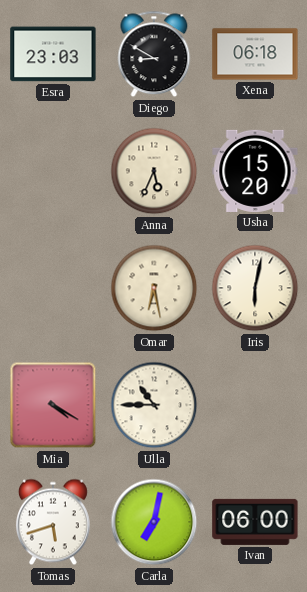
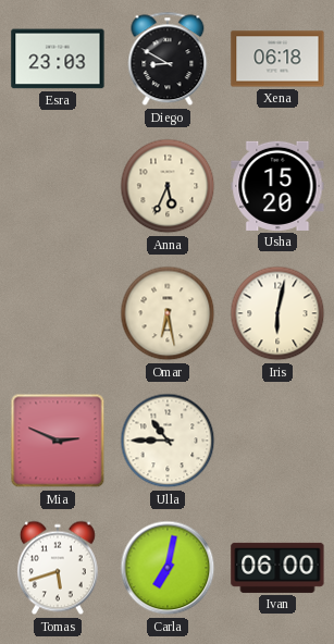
Mia: 4:20 -> 2:49 (58, 441)
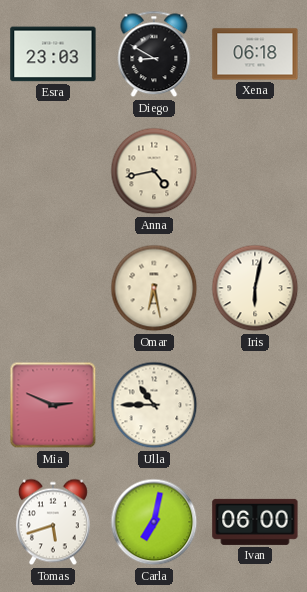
Anna: 5:34 -> 4:43 (154, 171)
Usha: 15:20 -> none (277, 186)
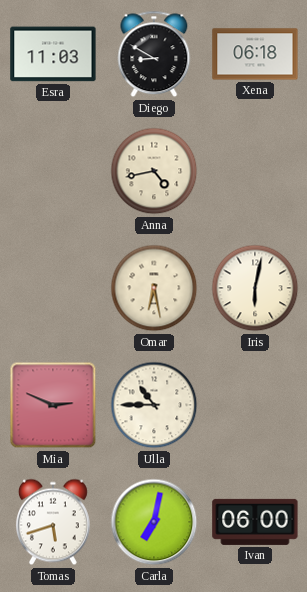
Esra: 23:03 -> 11:03 (53, 54)
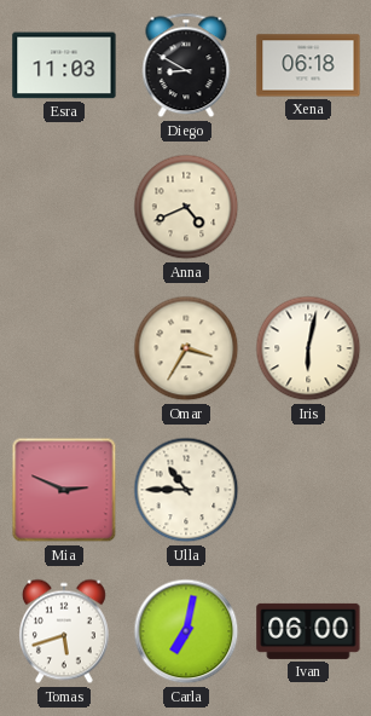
Anna: 4:43 -> 4:41 (186, 207)
Omar: 6:28 -> 3:35 (186, 348)
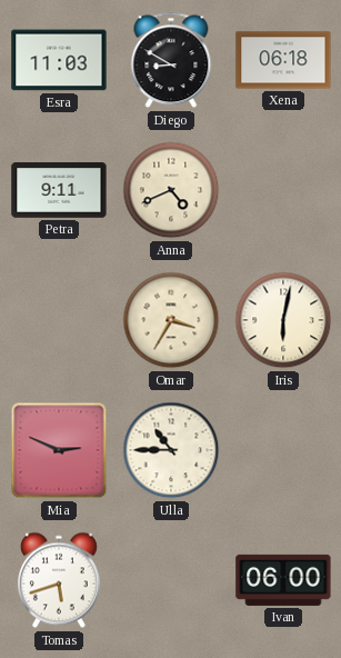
Petra: none -> 9:11 (59, 190)
Carla: 7:02 -> none (186, 631)
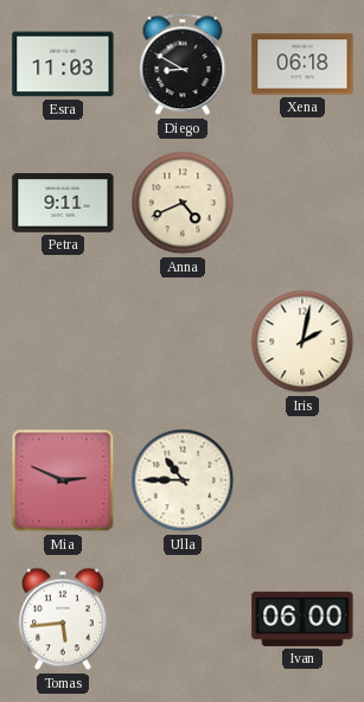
Omar: 3:35 -> none (171, 320)
Iris: 6:02 -> 2:02 (302, 342)
Tomas: 5:42 -> 5:44 (63, 619)
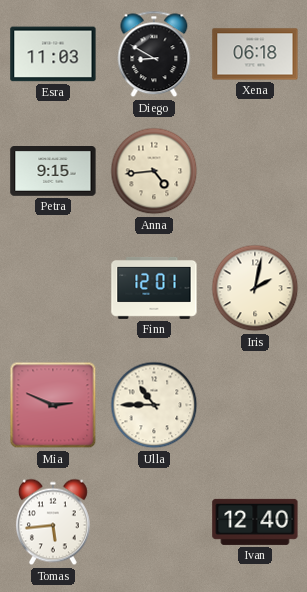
Petra: 9:11 -> 9:15 (53, 171)
Anna: 4:41 -> 4:44 (154, 171)
Finn: none -> 12:01 (154, 288)
Ivan: 06:00 -> 12:40 (255, 522)
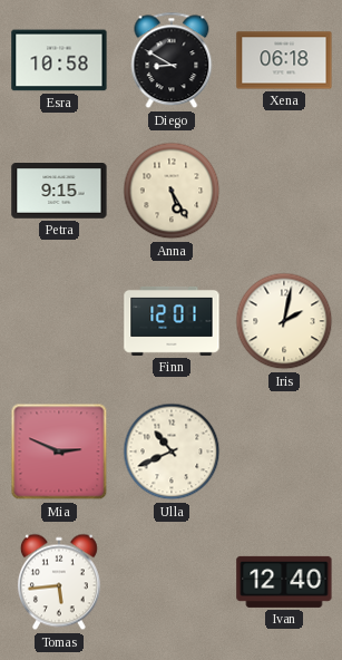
Esra: 11:03 -> 10:58 (59, 60)
Anna: 4:44 -> 5:25 (172, 191)
Ulla: 10:45 -> 10:41 (172, 452)
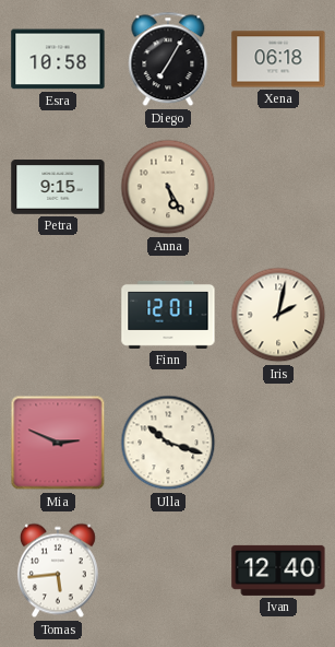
Diego: 8:50 -> 7:05 (168, 59)
Ulla: 10:41 -> 10:18 (168, 443)
